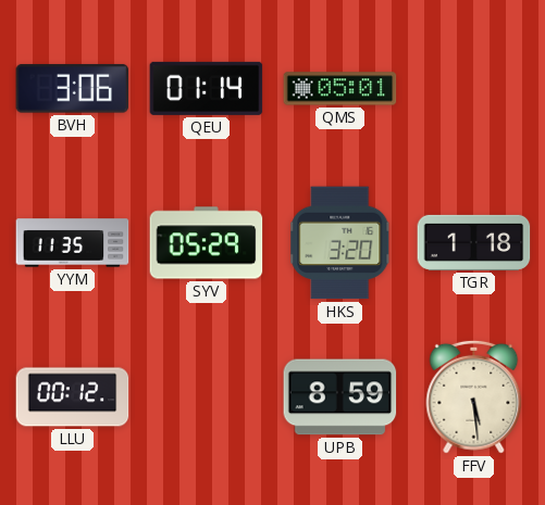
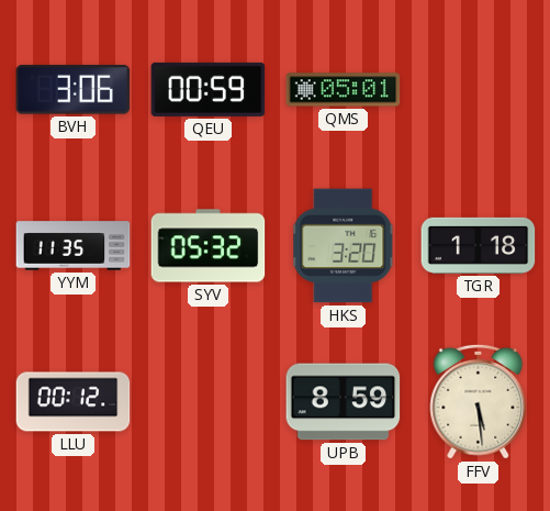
QEU: 01:14 -> 00:59 (209, 89)
SYV: 05:29 -> 05:32 (209, 246)
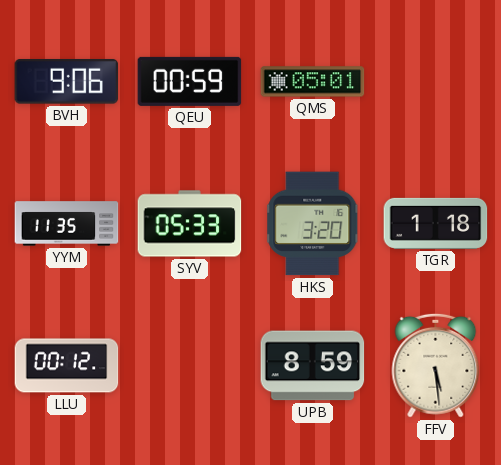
BVH: 3:06 -> 9:06 (67, 82)
SYV: 05:32 -> 05:33 (190, 224)
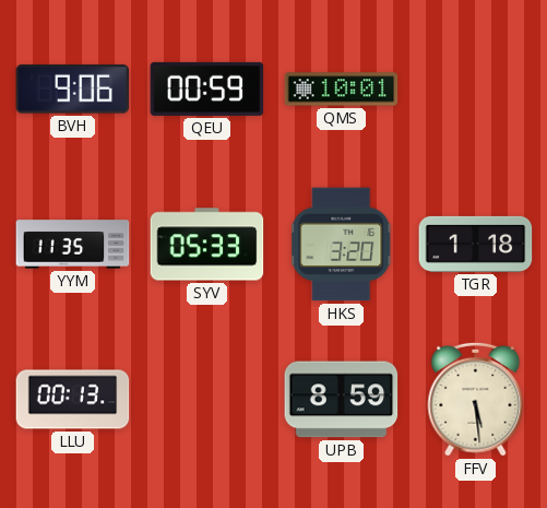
QMS: 05:01 -> 10:01 (342, 90)
LLU: 00:12 -> 00:13 (73, 400)
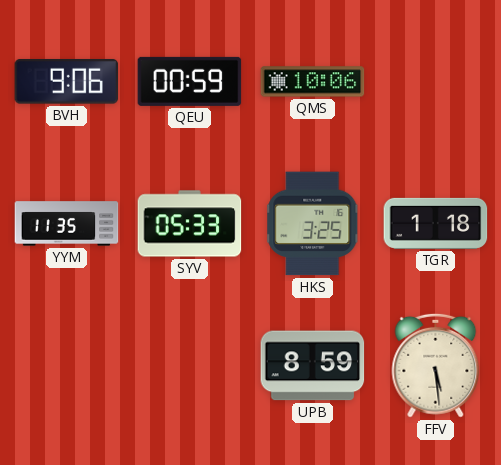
QMS: 10:01 -> 10:06 (313, 82)
HKS: 3:20 -> 3:25 (313, 224)
LLU: 00:13 -> none (73, 400)
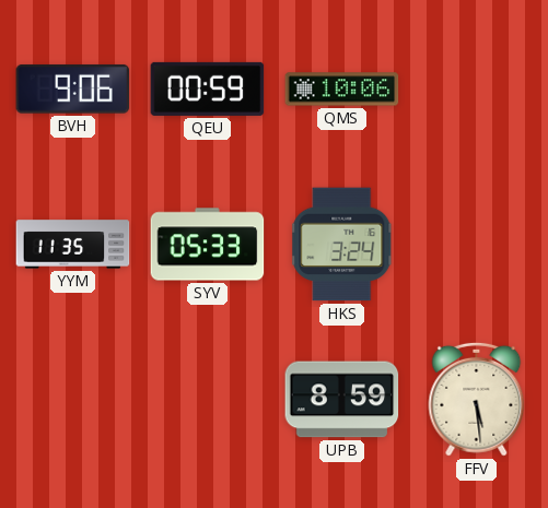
HKS: 3:25 -> 3:24 (342, 245)
TGR: 1:18 -> none (436, 223)
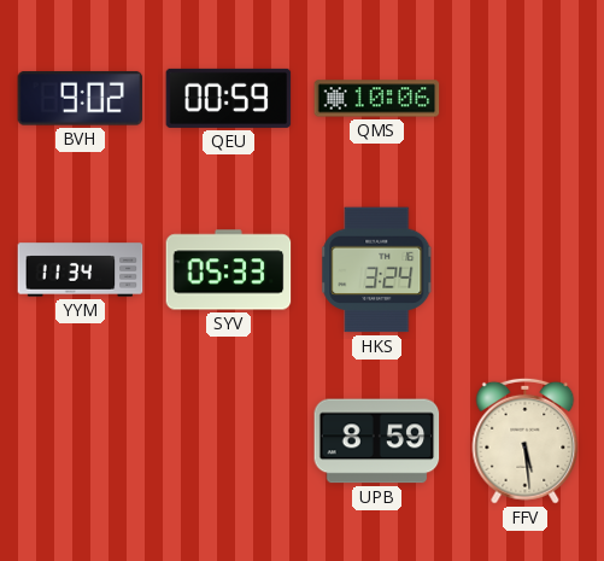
BVH: 9:06 -> 9:02 (81, 99)
YYM: 11:35 -> 11:34 (81, 270)
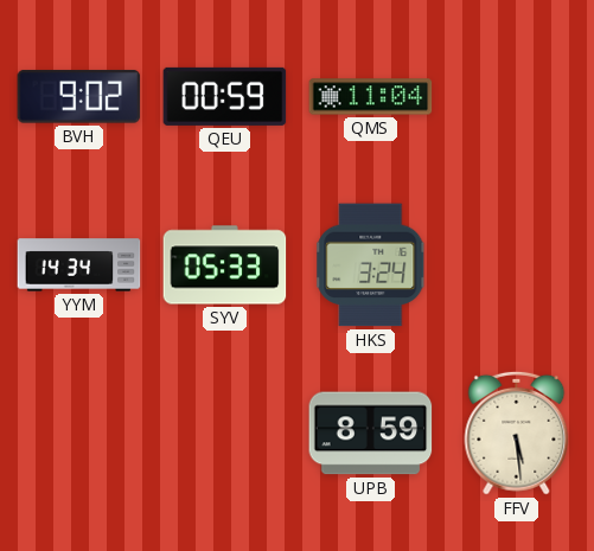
QMS: 10:06 -> 11:04 (371, 97)
YYM: 11:34 -> 14:34 (79, 265)
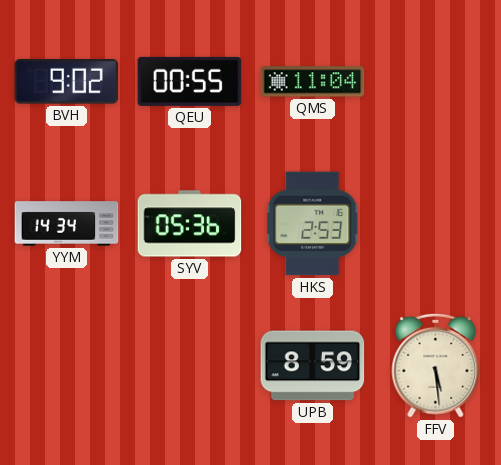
QEU: 00:59 -> 00:55 (190, 81)
SYV: 05:33 -> 05:36 (190, 224)
HKS: 3:24 -> 2:53 (313, 224)
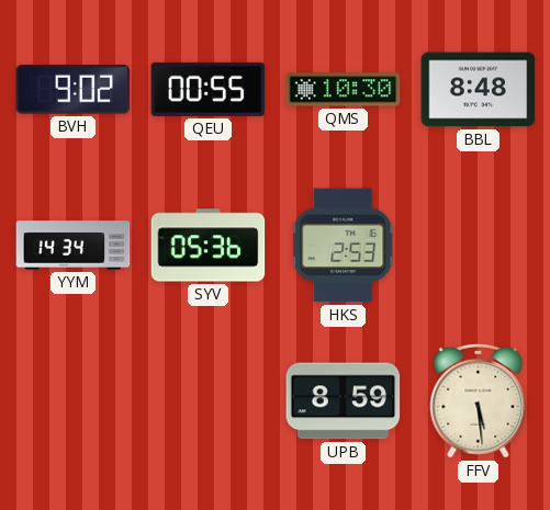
QMS: 11:04 -> 10:30 (344, 90)
BBL: none -> 8:48 (479, 90)
